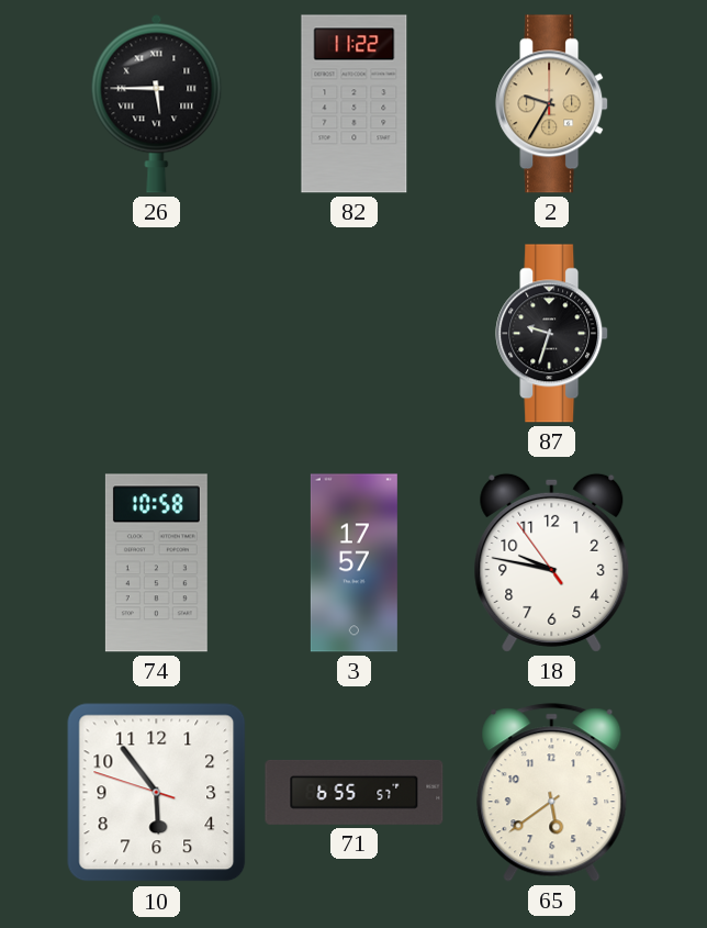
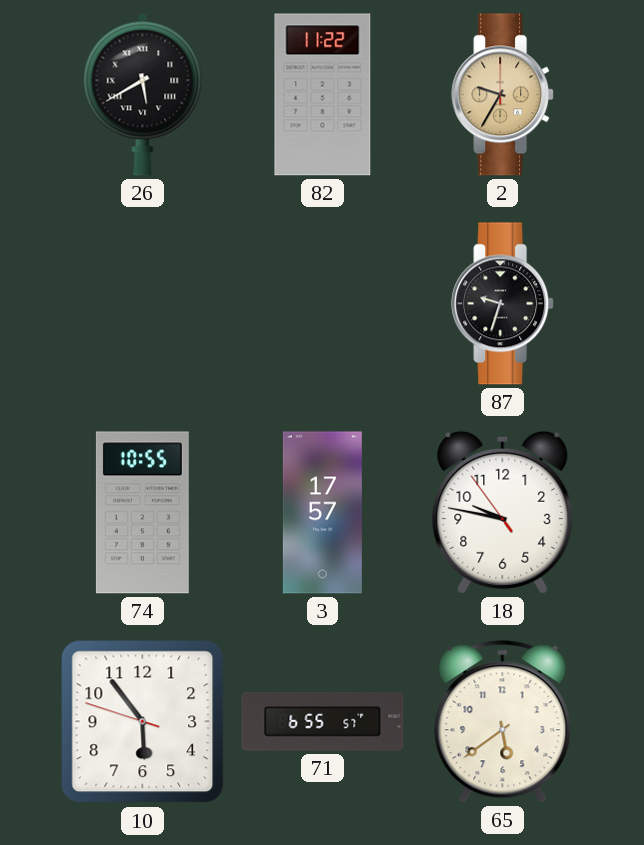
26: 5:45 -> 5:40 (143, 94)
74: 10:58 -> 10:55 (142, 513)
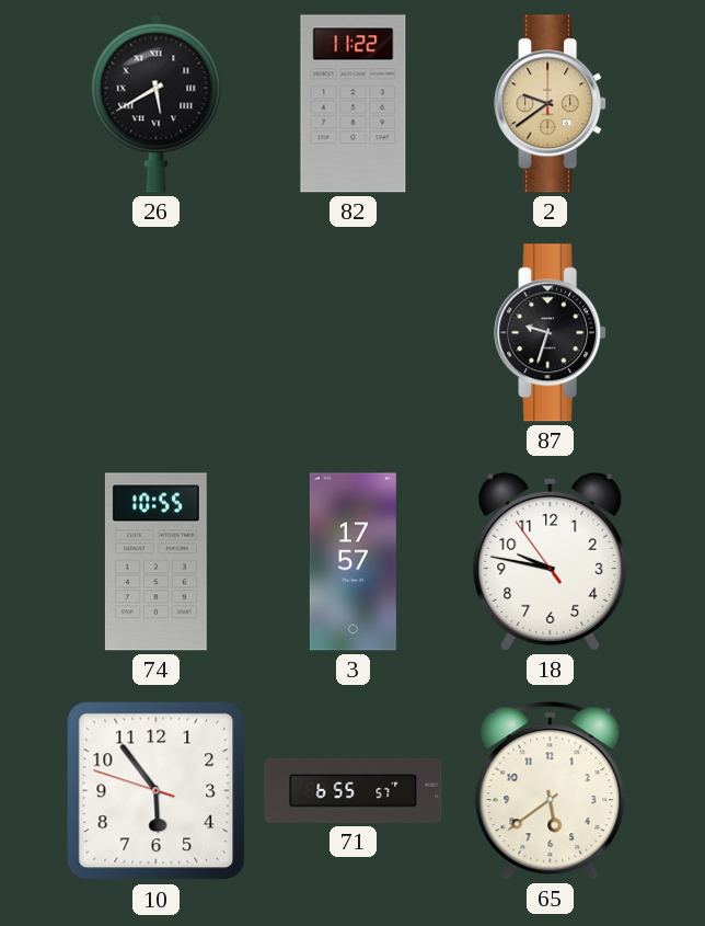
2: 9:35 -> 9:39 (551, 104)
